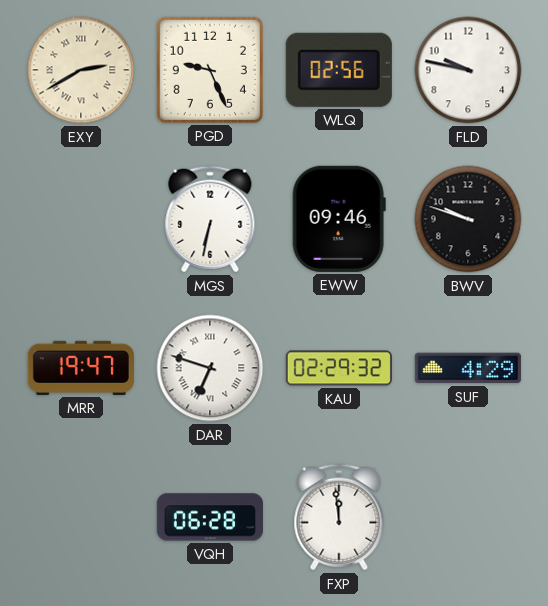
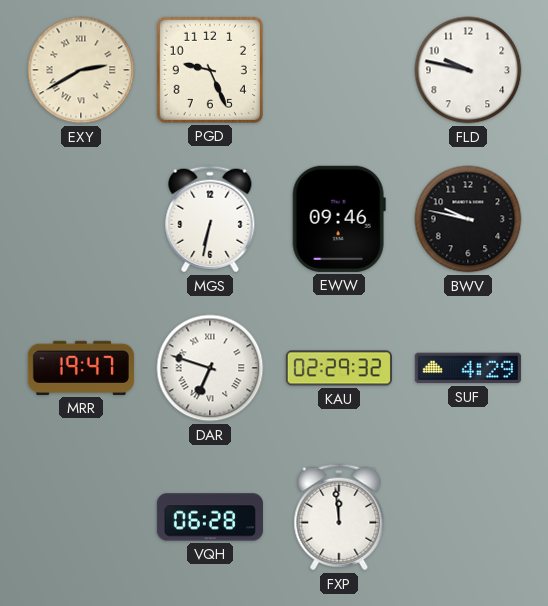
WLQ: 02:56 -> none (339, 70)
BWV: 9:48 -> 9:47 (468, 219)
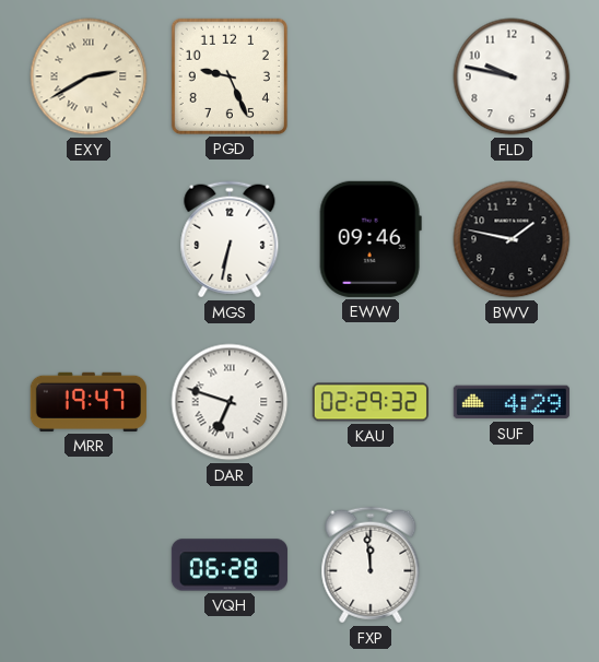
BWV: 9:47 -> 1:47 (512, 239)
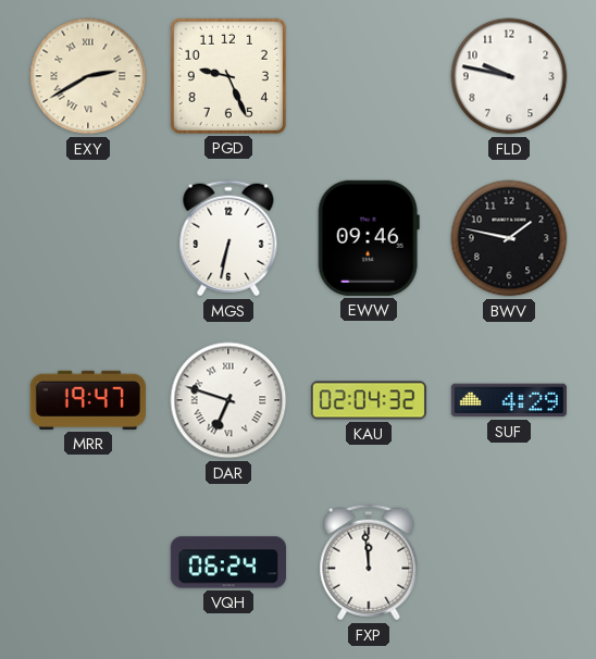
KAU: 02:29 -> 02:04 (369, 400)
VQH: 06:28 -> 06:24 (228, 562)
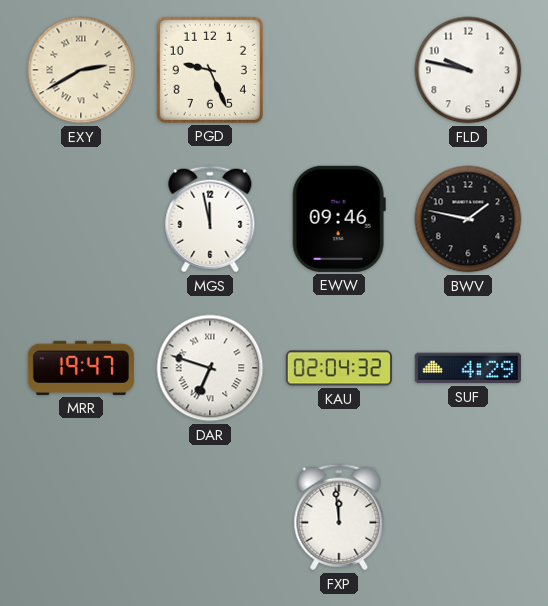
MGS: 6:32 -> 11:58 (210, 219)
VQH: 06:24 -> none (228, 562)
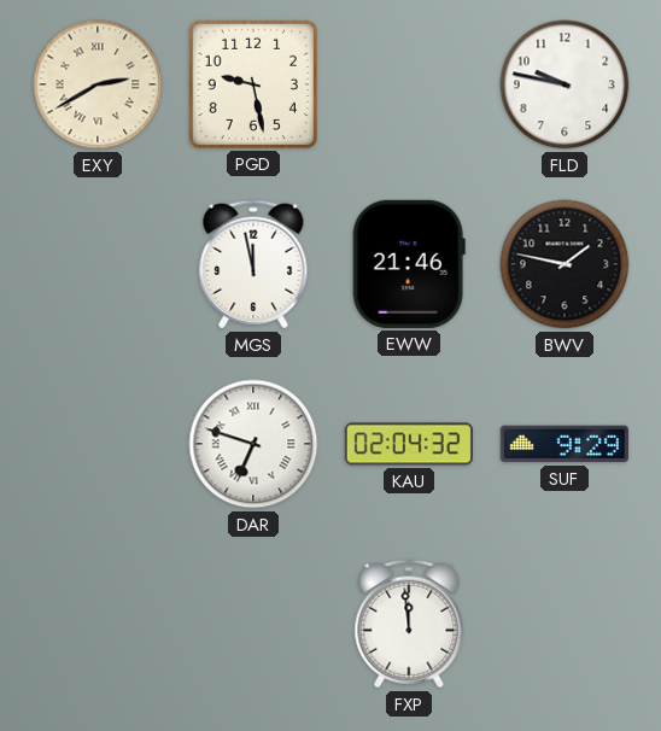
PGD: 9:26 -> 9:28 (253, 84)
EWW: 09:46 -> 21:46 (409, 264)
MRR: 19:47 -> none (81, 368)
SUF: 4:29 -> 9:29 (565, 444)
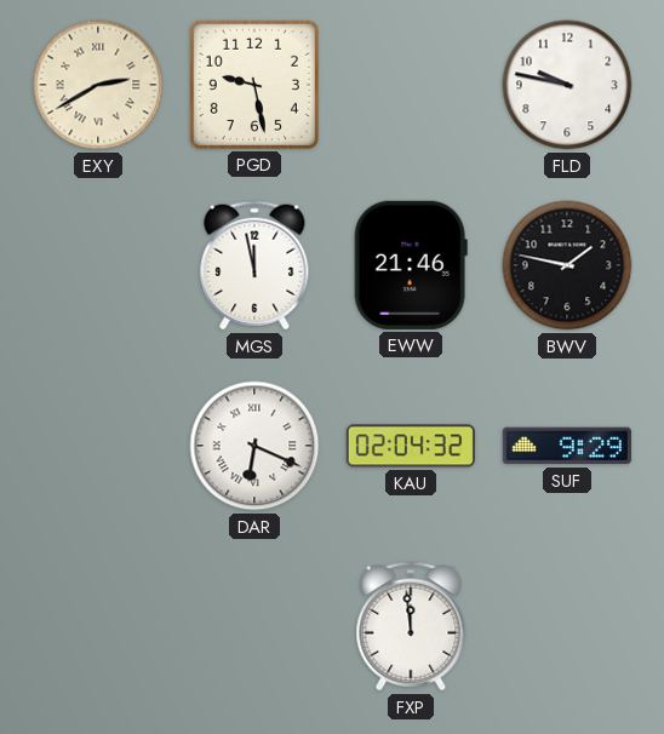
DAR: 6:48 -> 6:19 (254, 446)
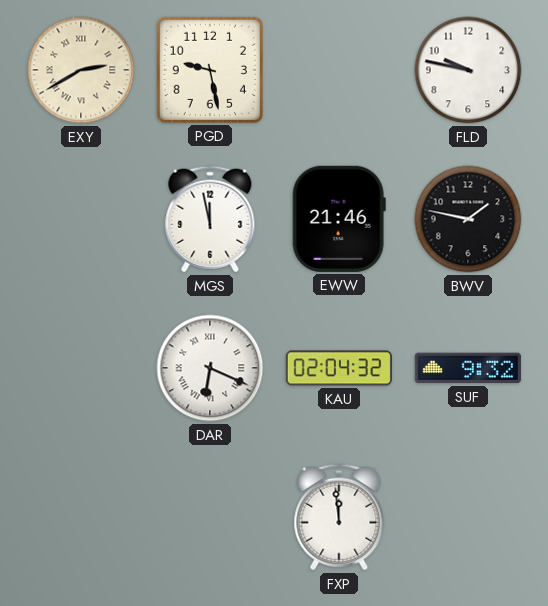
SUF: 9:29 -> 9:32 (468, 368)
